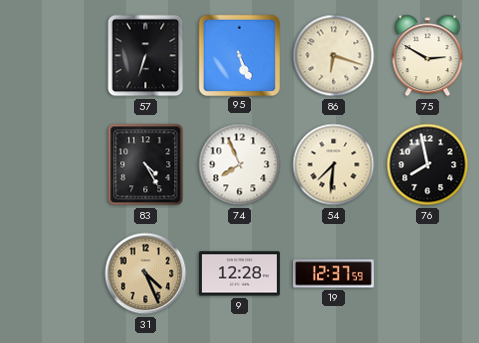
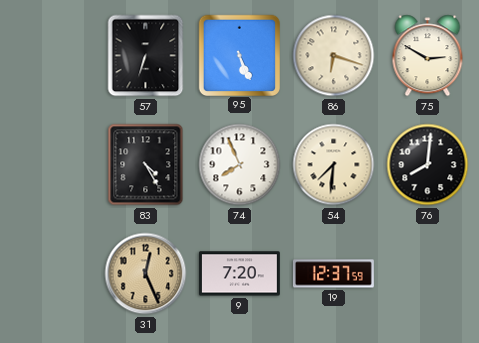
76: 7:58 -> 8:01 (428, 165)
31: 4:26 -> 12:26 (146, 274)
9: 12:28 -> 7:20 (239, 274)
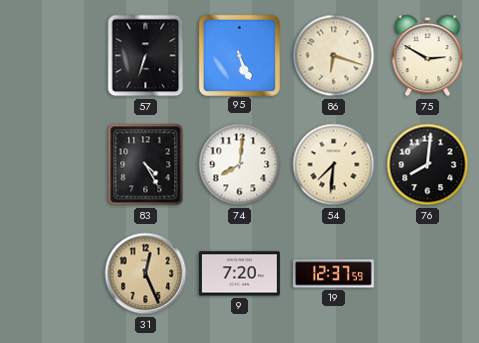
74: 7:56 -> 8:01 (240, 165)
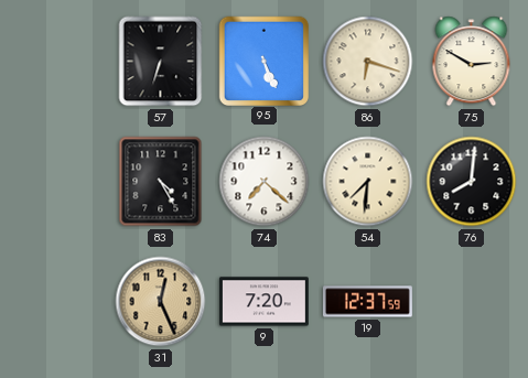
74: 8:01 -> 7:22 (265, 182)
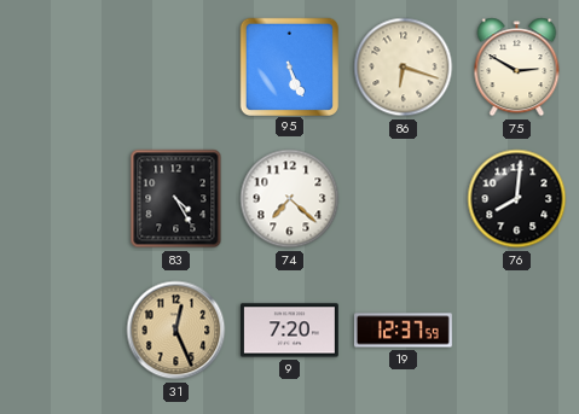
57: 6:33 -> none (161, 62)
54: 7:31 -> none (368, 182)
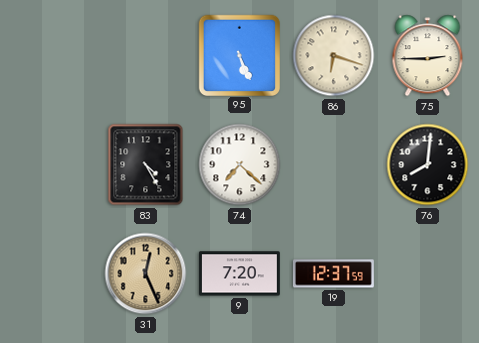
75: 2:50 -> 2:45 (428, 56)
